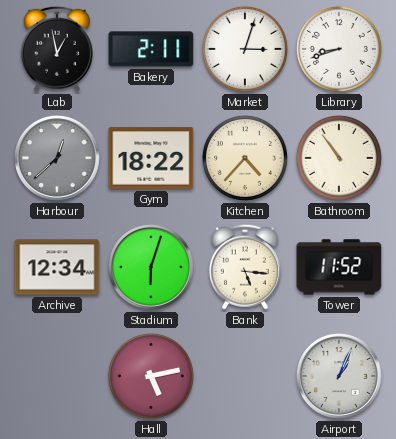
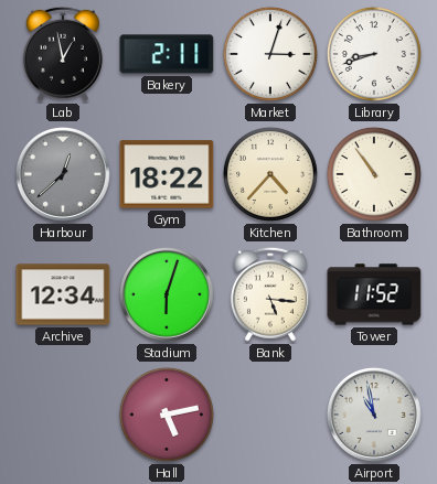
Airport: 1:04 -> 10:58 (374, 415)
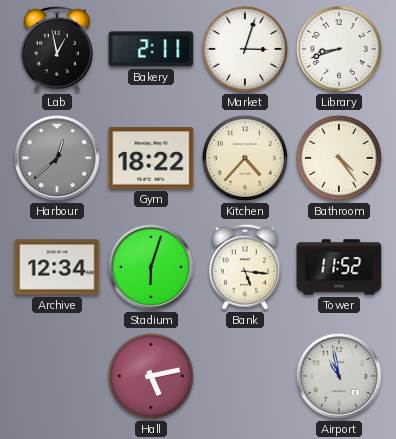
Bathroom: 10:54 -> 4:24 (339, 158)
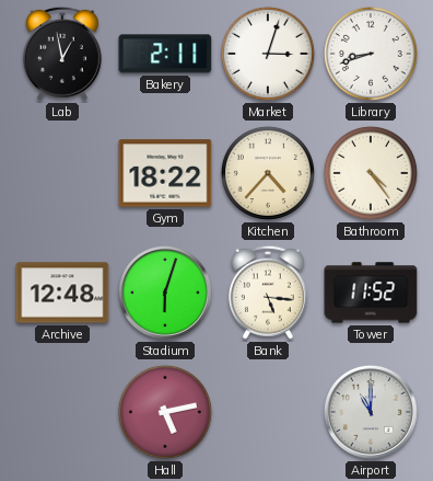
Harbour: 12:38 -> none (57, 158)
Archive: 12:34 -> 12:48 (62, 293)
Airport: 10:58 -> 11:00 (371, 412)
